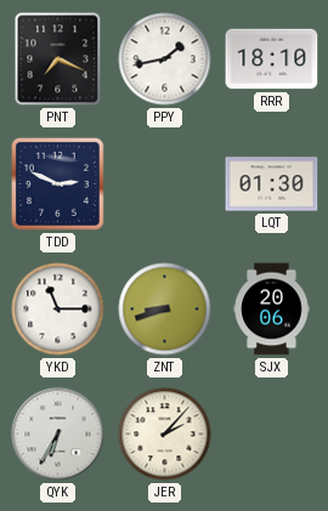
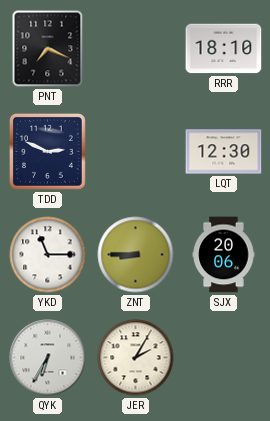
PPY: 1:43 -> none (165, 59)
LQT: 01:30 -> 12:30 (224, 152)
ZNT: 8:42 -> 8:45 (136, 255)
JER: 2:07 -> 2:05 (136, 358)
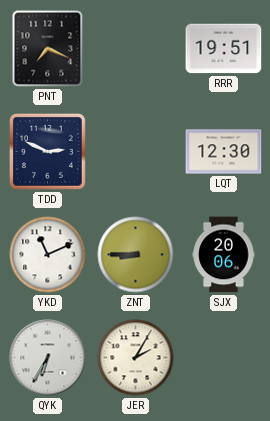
RRR: 18:10 -> 19:51 (224, 49)
YKD: 11:15 -> 11:11 (48, 255)
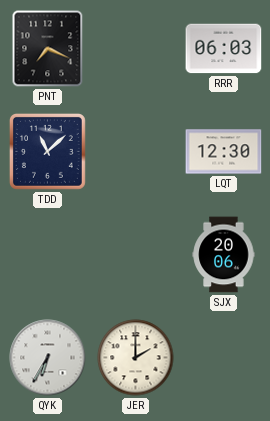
RRR: 19:51 -> 06:03 (224, 49)
TDD: 2:49 -> 11:08 (47, 151)
YKD: 11:11 -> none (48, 255)
ZNT: 8:45 -> none (136, 255)
JER: 2:05 -> 2:00 (136, 358)
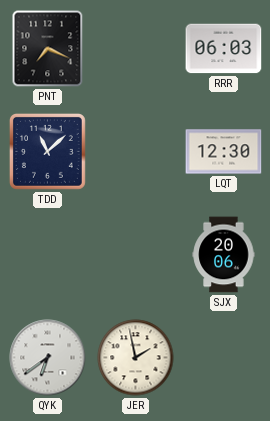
QYK: 6:35 -> 6:39 (48, 358)
JER: 2:00 -> 1:58 (136, 358)
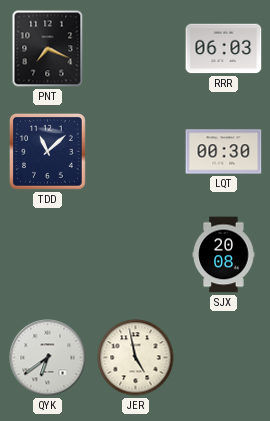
LQT: 12:30 -> 00:30 (224, 152)
SJX: 20:06 -> 20:08 (224, 255)
JER: 1:58 -> 4:58 (136, 358)
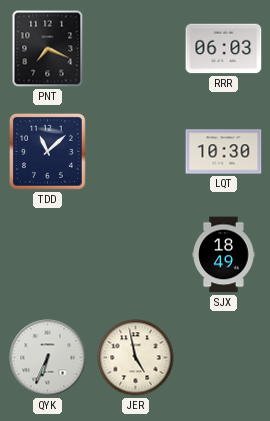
LQT: 00:30 -> 10:30 (224, 152)
SJX: 20:08 -> 18:49 (224, 255)
QYK: 6:39 -> 6:34 (48, 358)
